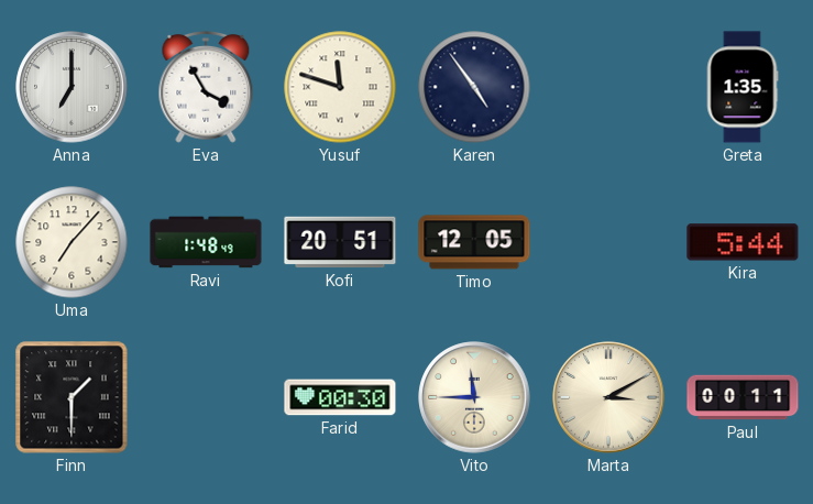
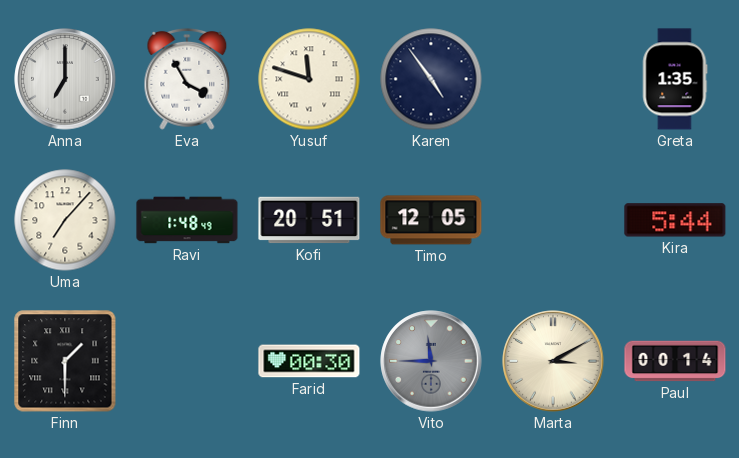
Vito dial: cream -> grey (431, 361)
Paul: 00:11 -> 00:14 (675, 361)
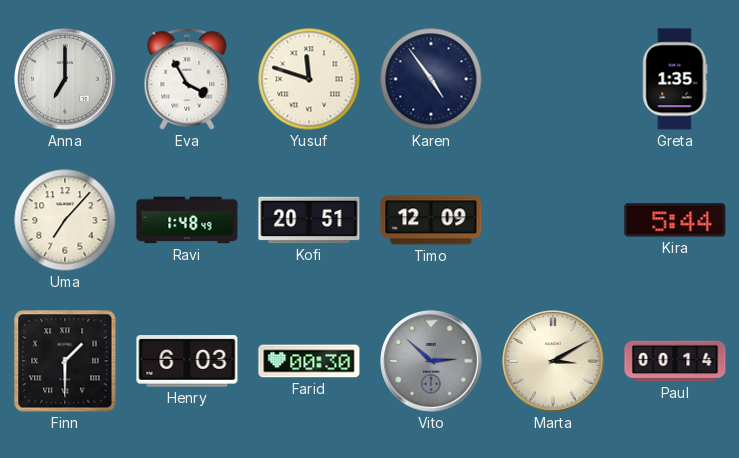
Timo: 12:05 -> 12:09 (431, 220)
Henry: none -> 6:03 (187, 361)
Vito: 11:45 -> 2:52 (431, 361)
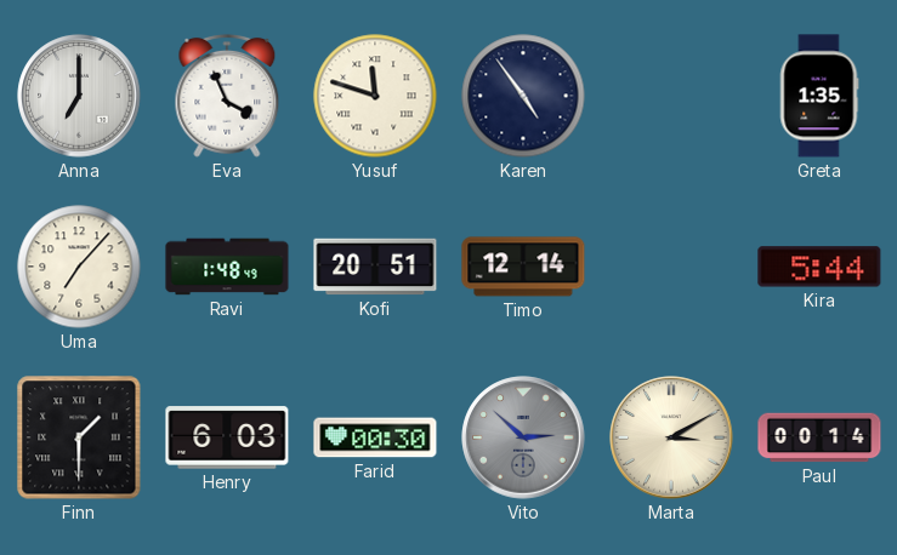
Eva: 3:55 -> 3:56 (227, 96)
Timo: 12:09 -> 12:14 (523, 267)
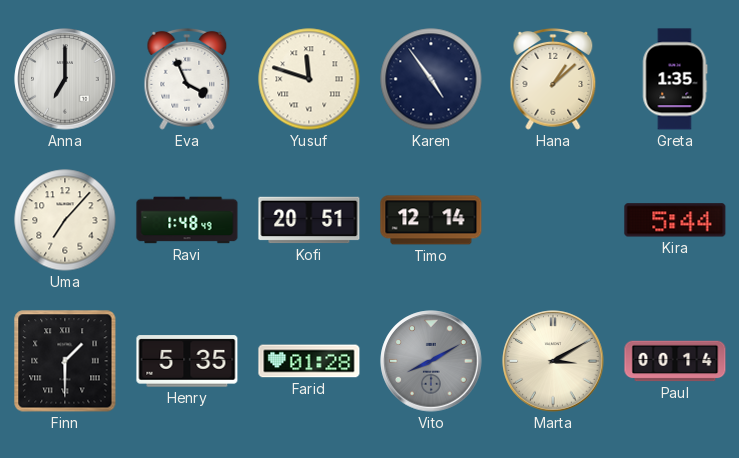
Hana: none -> 1:08 (553, 79)
Henry: 6:03 -> 5:35 (187, 361)
Farid: 00:30 -> 01:28 (309, 361)
Vito: 2:52 -> 8:10 (431, 361)
